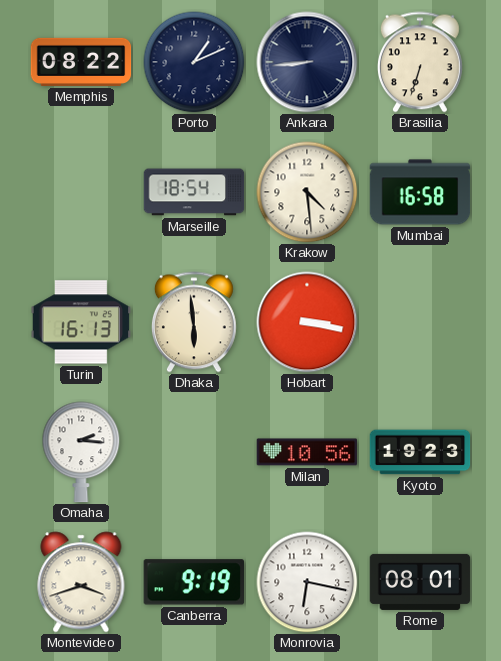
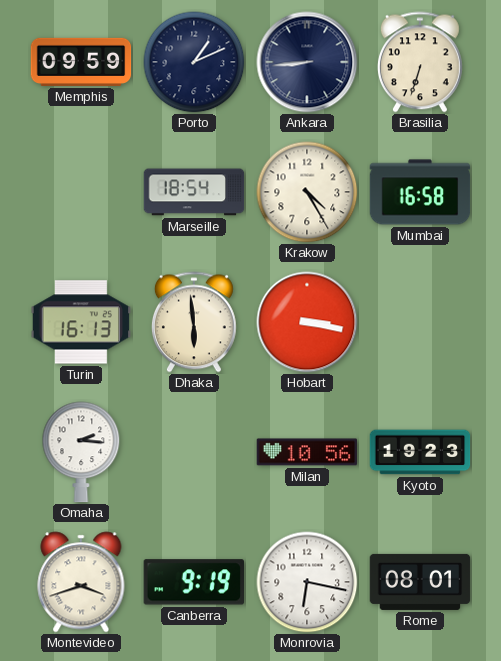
Memphis: 08:22 -> 09:59 (81, 62)
Krakow: 4:29 -> 4:25 (307, 192)
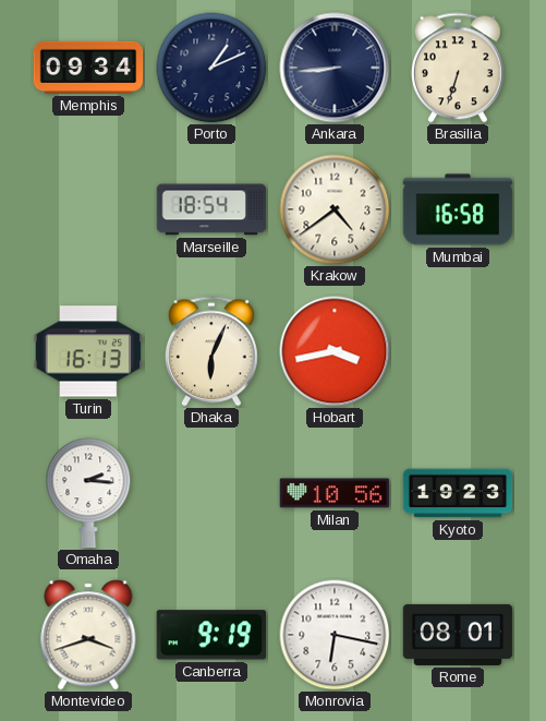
Memphis: 09:59 -> 09:34 (88, 68)
Krakow: 4:25 -> 4:39 (335, 209)
Dhaka: 5:59 -> 6:04 (211, 351)
Hobart: 3:17 -> 3:43 (335, 351)
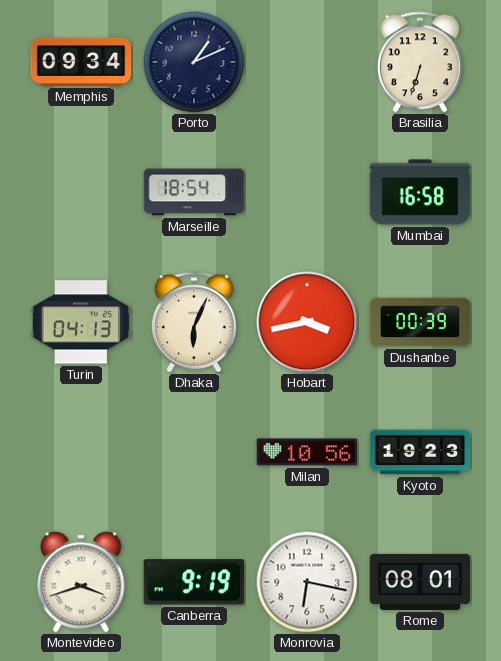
Ankara: 8:44 -> none (335, 68)
Krakow: 4:39 -> none (335, 209)
Turin: 16:13 -> 04:13 (81, 322)
Dushanbe: none -> 00:39 (420, 322)
Omaha: 2:16 -> none (88, 493)
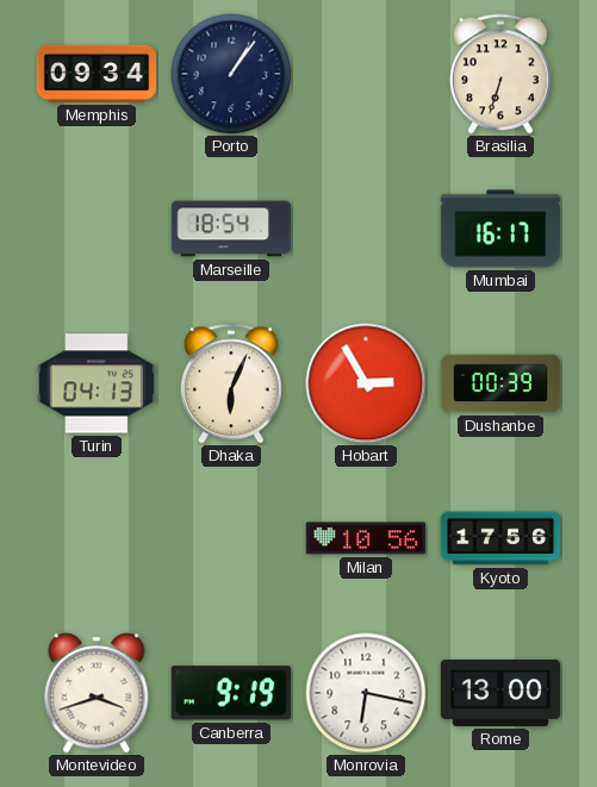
Porto: 1:11 -> 1:06 (231, 74)
Mumbai: 16:58 -> 16:17 (500, 229)
Hobart: 3:43 -> 2:55 (366, 383)
Kyoto: 19:23 -> 17:56 (500, 538)
Rome: 08:01 -> 13:00 (500, 693)
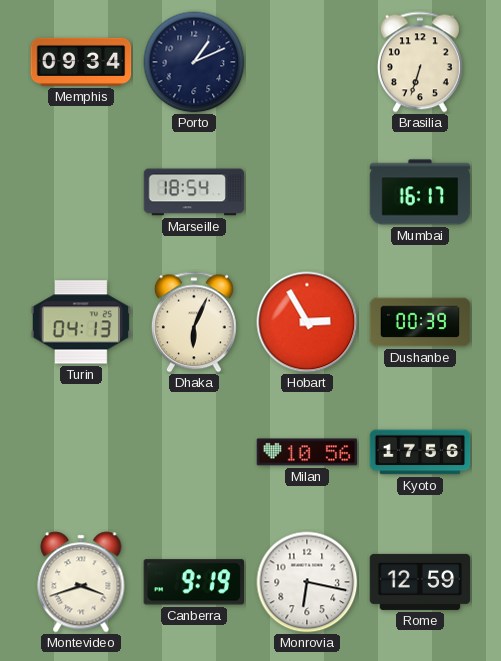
Porto: 1:06 -> 1:11 (194, 62)
Rome: 13:00 -> 12:59 (420, 582)
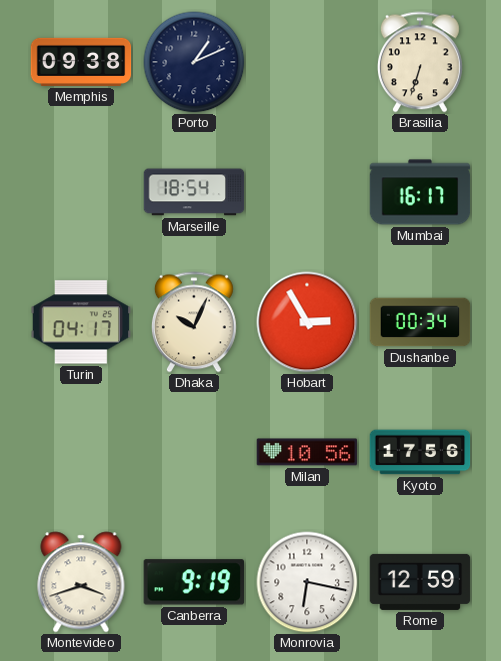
Memphis: 09:34 -> 09:38 (81, 62)
Turin: 04:13 -> 04:17 (81, 322)
Dhaka: 6:04 -> 10:04 (194, 322)
Dushanbe: 00:39 -> 00:34 (420, 322)
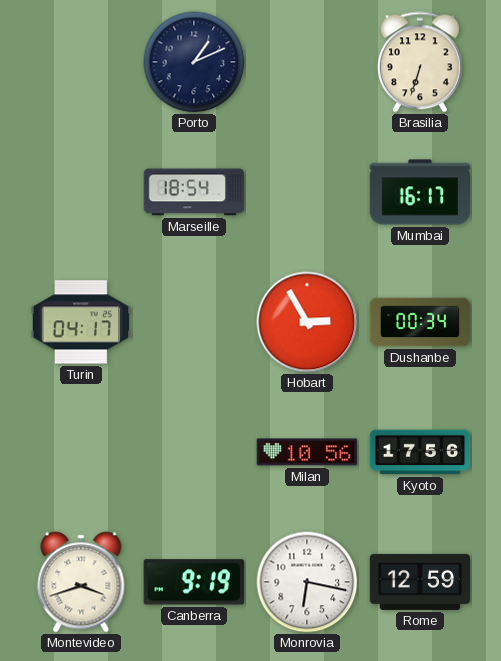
Memphis: 09:38 -> none (81, 62)
Dhaka: 10:04 -> none (194, 322)
